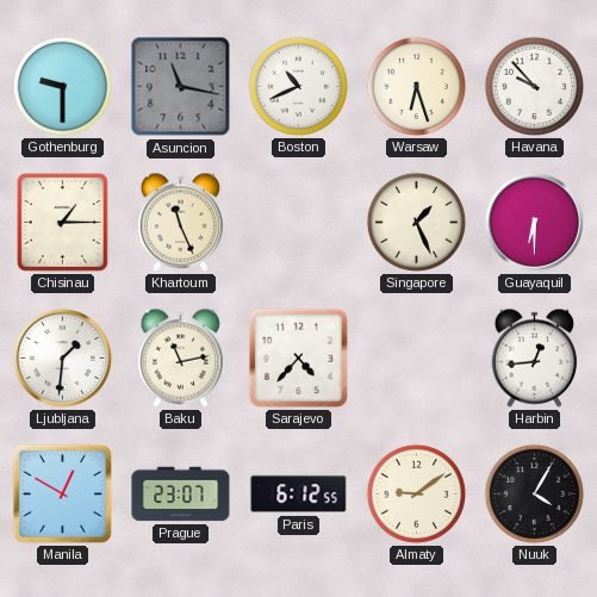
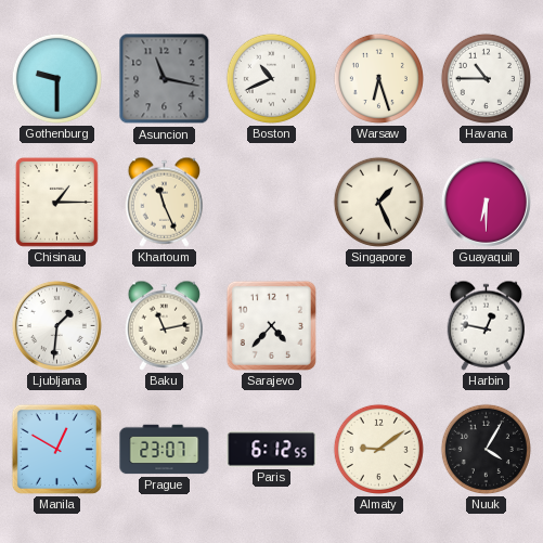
Havana: 9:53 -> 10:45 (486, 78)
Harbin: 12:44 -> 12:47 (487, 325)
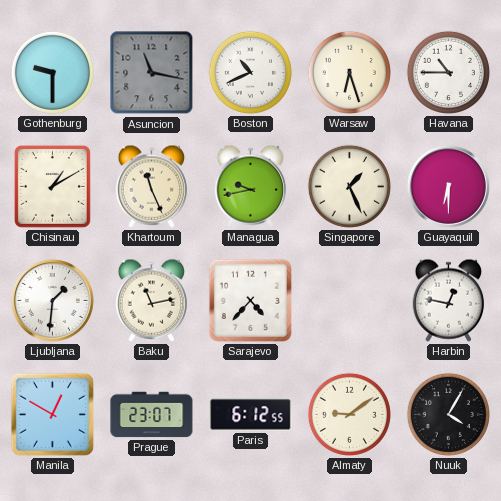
Chisinau: 1:15 -> 1:10 (52, 186)
Managua: none -> 9:43 (251, 186)
